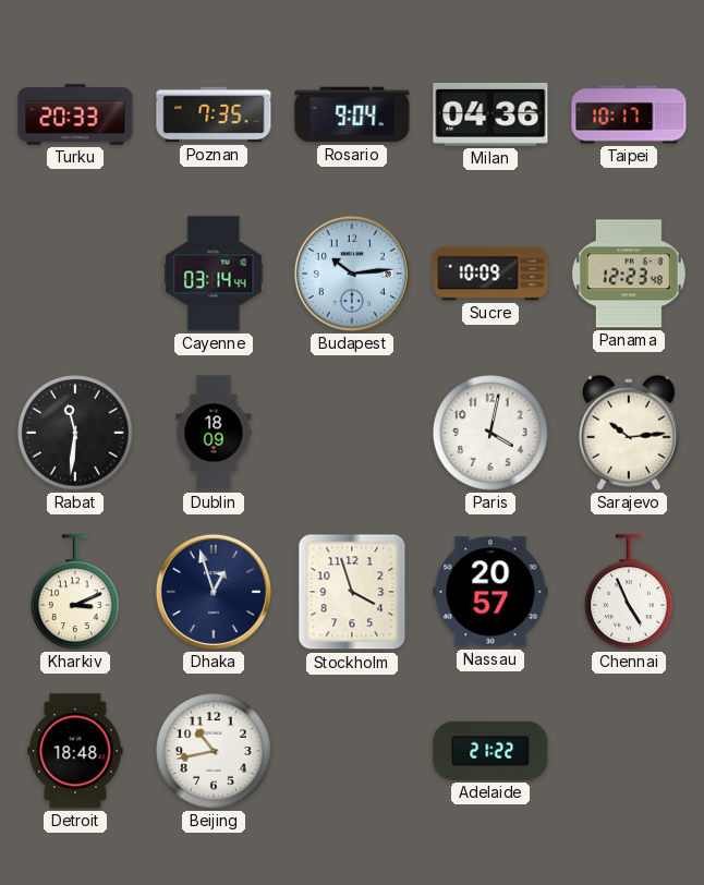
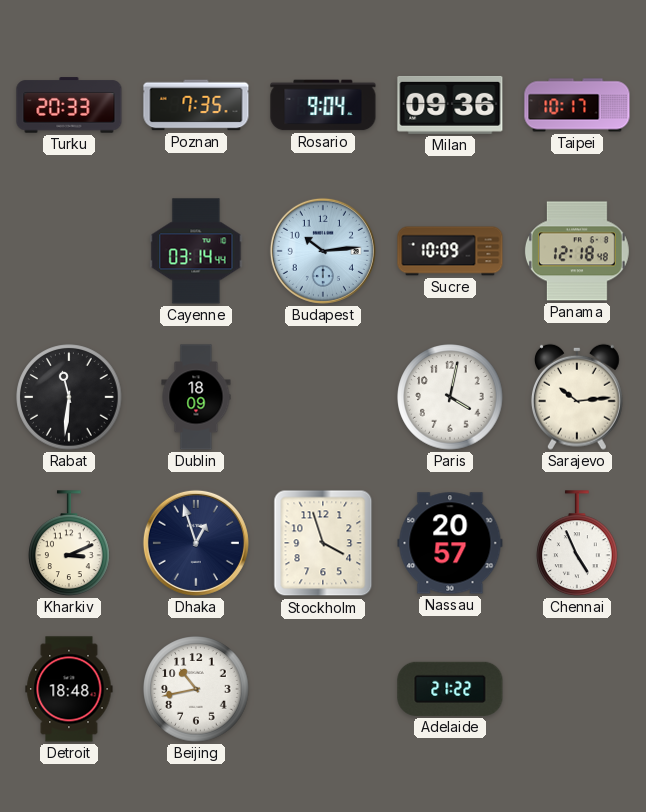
Milan: 04:36 -> 09:36 (450, 105)
Panama: 12:23 -> 12:18 (577, 251)
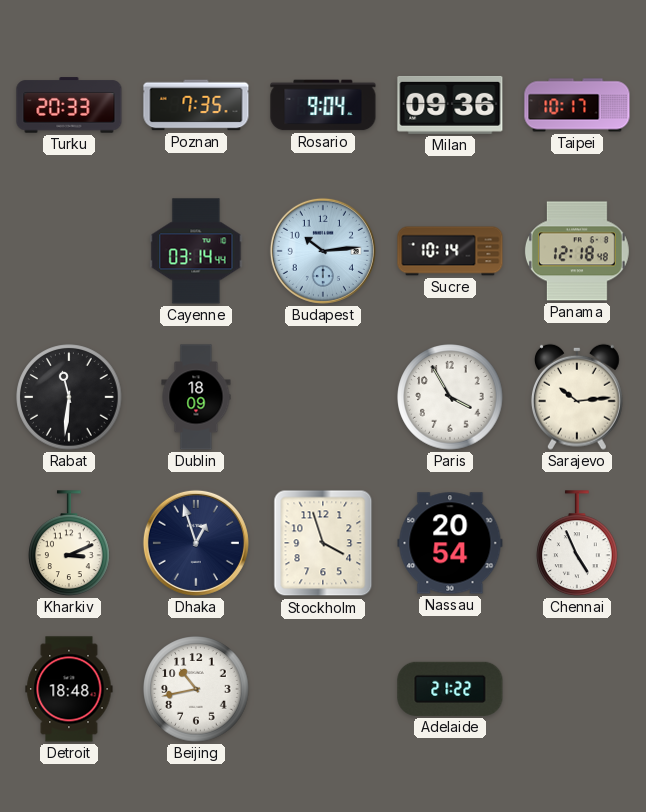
Sucre: 10:09 -> 10:14 (450, 251)
Paris: 4:02 -> 3:55 (450, 397)
Nassau: 20:57 -> 20:54 (450, 543)
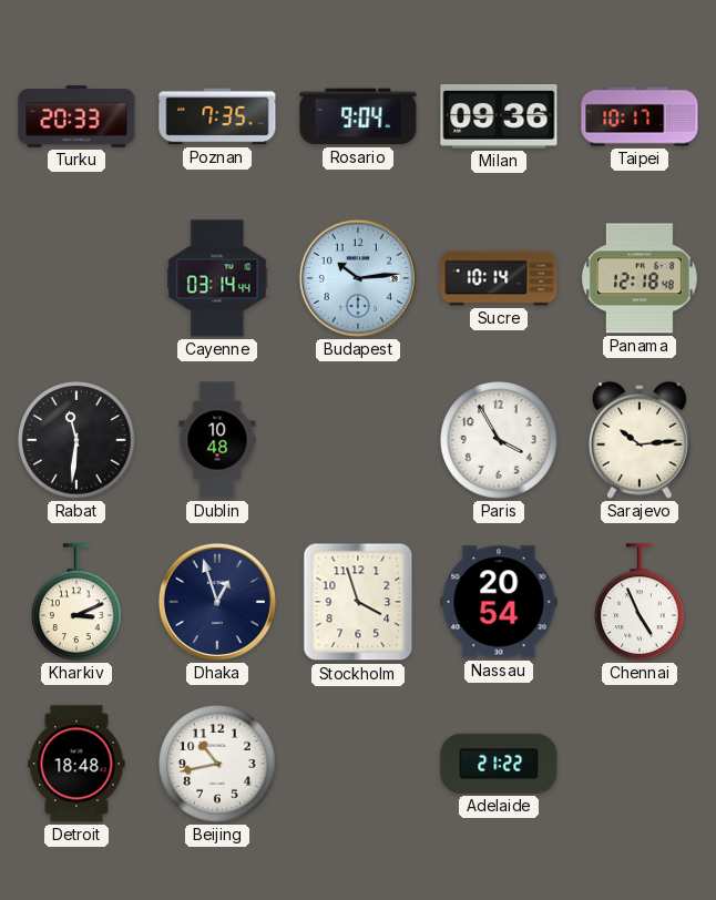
Dublin: 18:09 -> 10:48 (217, 440)
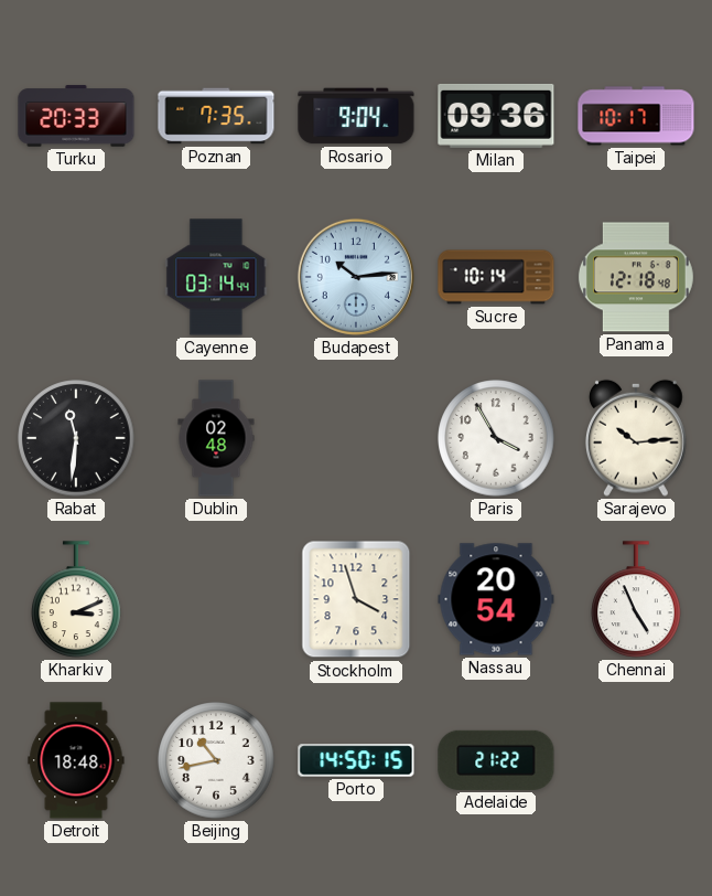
Dublin: 10:48 -> 02:48 (216, 438)
Dhaka: 12:57 -> none (217, 602)
Porto: none -> 14:50 (356, 760)
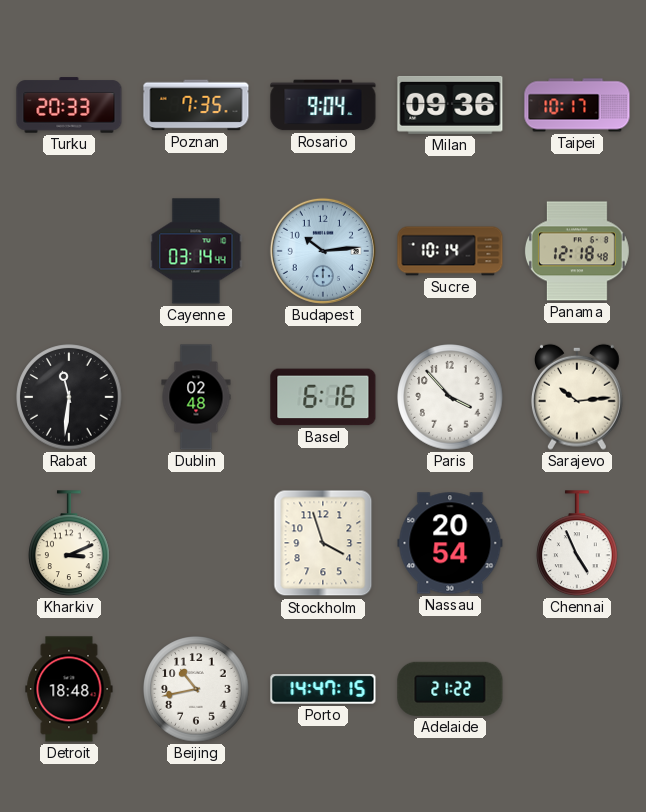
Basel: none -> 6:16 (323, 397)
Paris: 3:55 -> 3:53 (450, 397)
Porto: 14:50 -> 14:47 (323, 689)
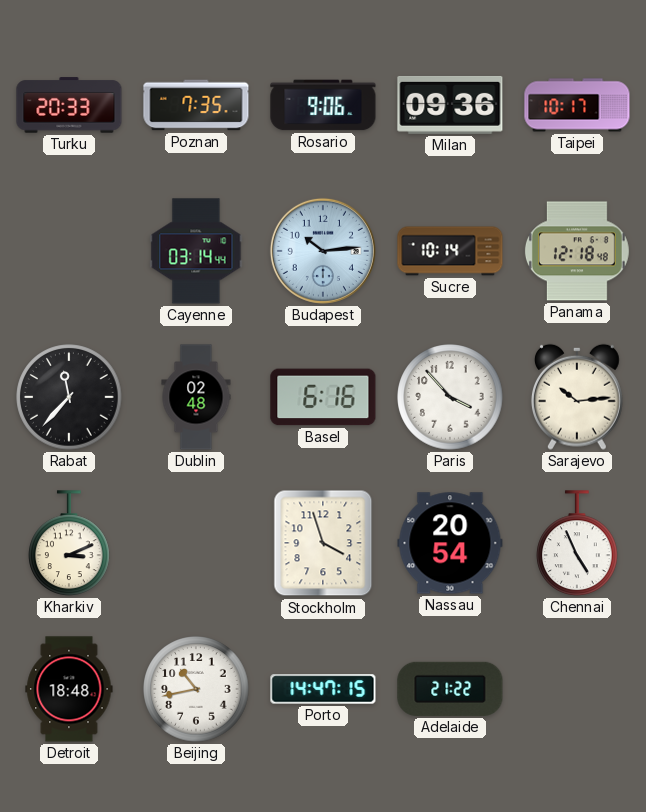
Rosario: 9:04 -> 9:06 (323, 105)
Rabat: 11:31 -> 11:37 (69, 397)
